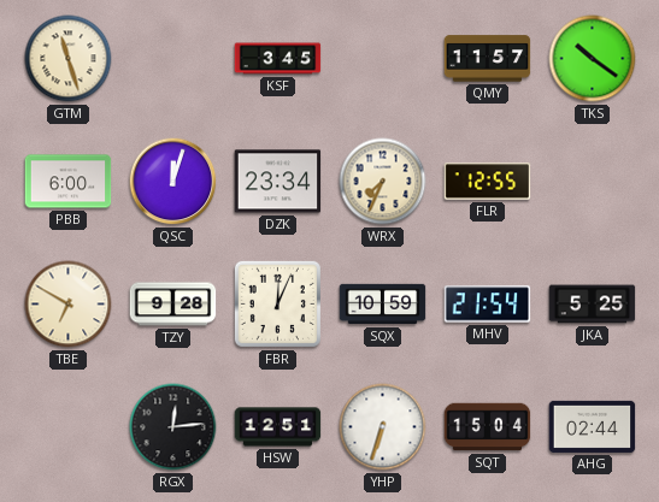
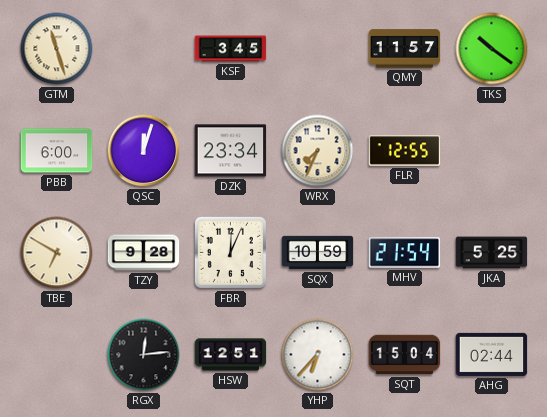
YHP: 6:33 -> 6:37 (318, 355)
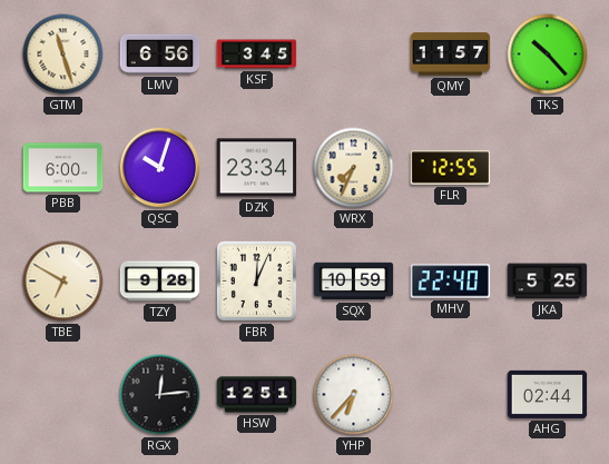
LMV: none -> 6:56 (160, 55)
TKS: 10:21 -> 10:23 (548, 55)
QSC: 12:03 -> 10:03 (160, 168)
MHV: 21:54 -> 22:40 (451, 282)
SQT: 15:04 -> none (405, 355)
